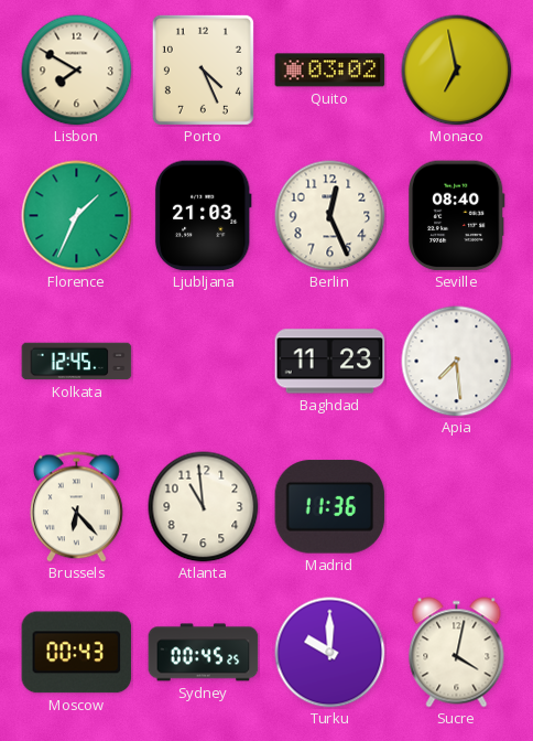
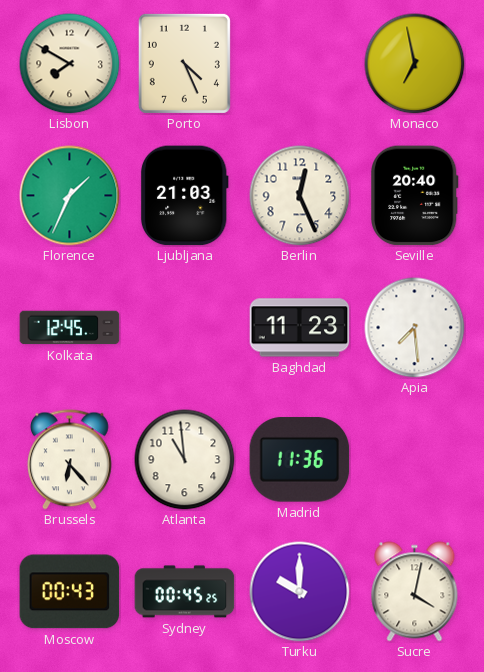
Quito: 03:02 -> none (330, 71)
Seville: 08:40 -> 20:40 (415, 196)
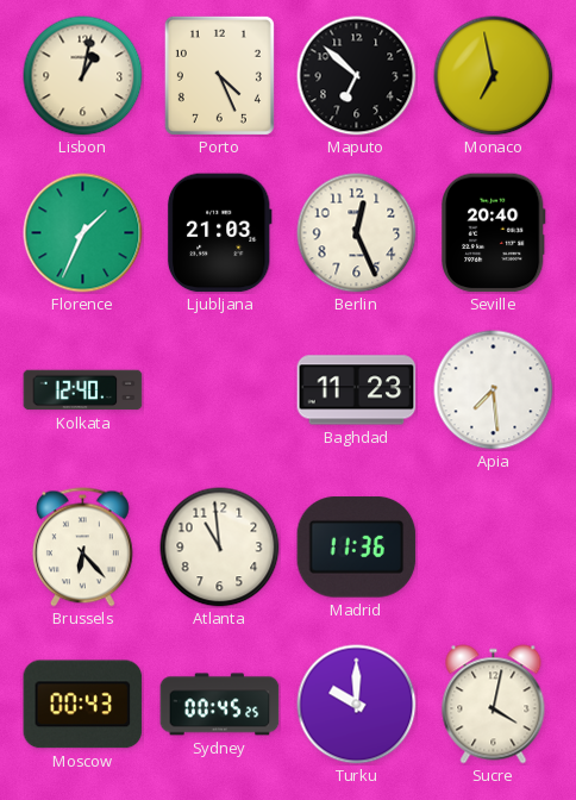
Lisbon: 7:50 -> 1:02 (83, 76)
Maputo: none -> 6:52 (357, 76)
Kolkata: 12:45 -> 12:40 (83, 390)
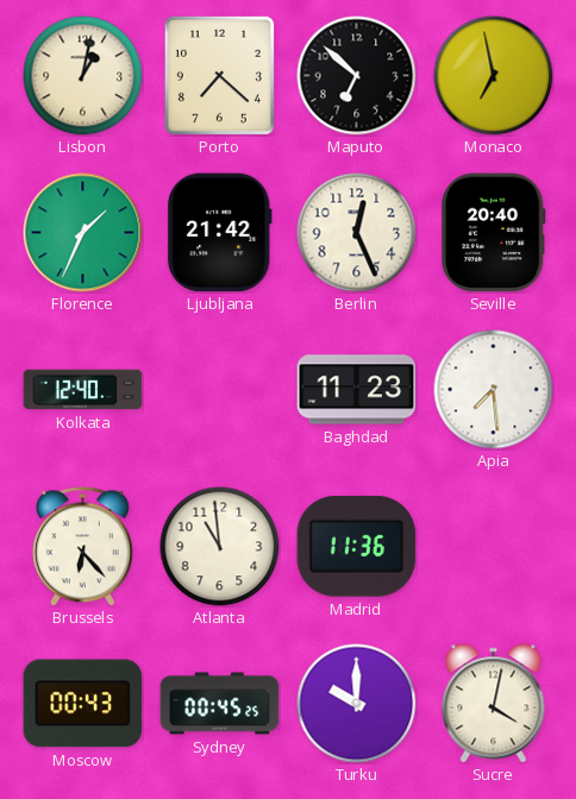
Porto: 4:26 -> 7:22 (219, 75)
Ljubljana: 21:03 -> 21:42 (219, 233)
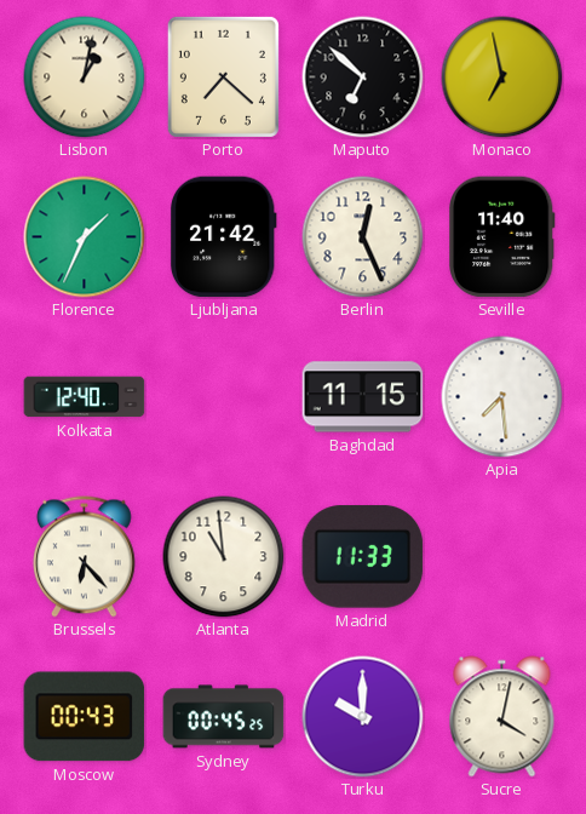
Seville: 20:40 -> 11:40 (502, 237)
Baghdad: 11:23 -> 11:15 (363, 397)
Madrid: 11:36 -> 11:33 (363, 557)
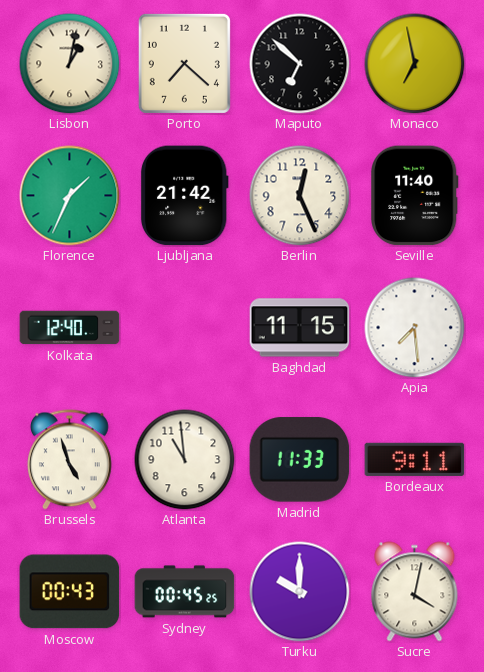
Brussels: 6:23 -> 4:57 (69, 460)
Bordeaux: none -> 9:11 (415, 459)
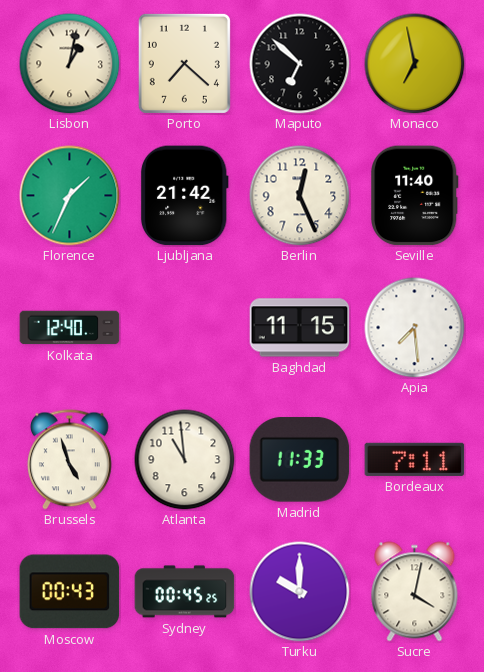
Bordeaux: 9:11 -> 7:11 (415, 459)
